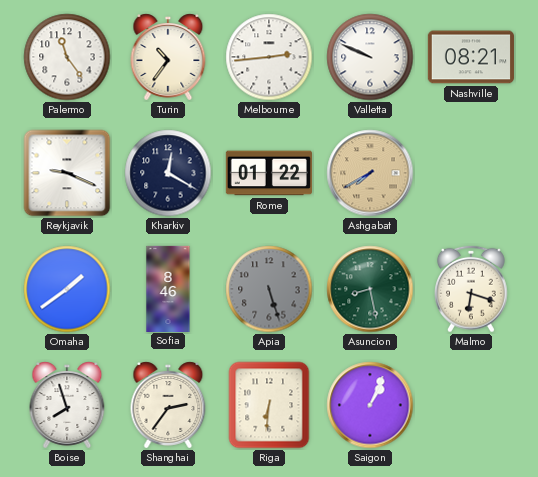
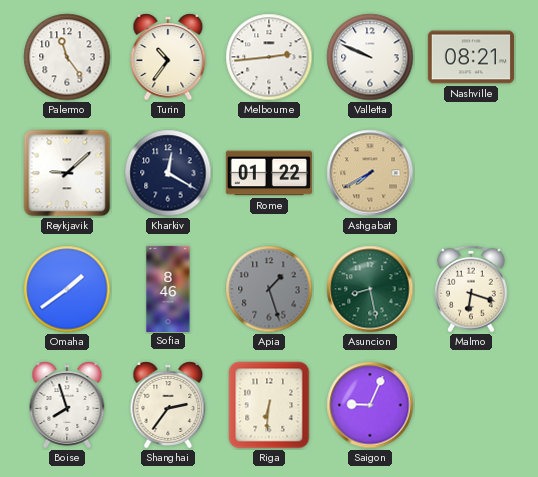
Reykjavik: 9:19 -> 9:08 (67, 173)
Apia: 5:27 -> 1:27 (269, 289)
Saigon: 1:04 -> 9:04 (370, 405)
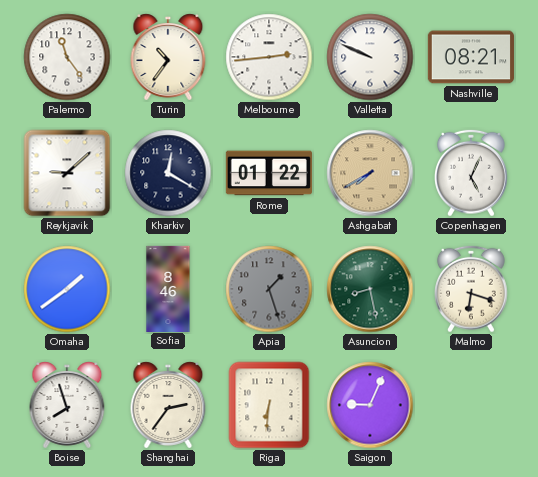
Copenhagen: none -> 5:04 (472, 173)
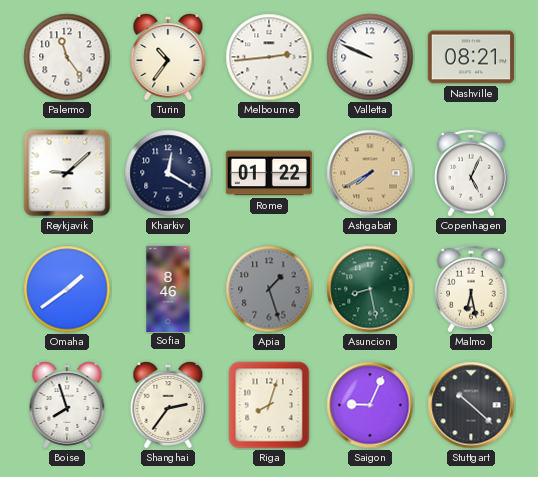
Malmo: 6:18 -> 6:28 (472, 289)
Riga: 6:31 -> 8:03 (269, 405)
Stuttgart: none -> 10:22 (471, 405)
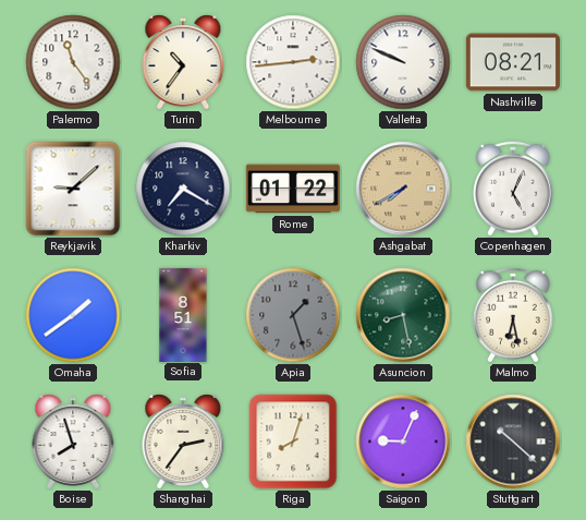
Kharkiv: 12:20 -> 7:20 (183, 189)
Sofia: 8:46 -> 8:51 (183, 314)
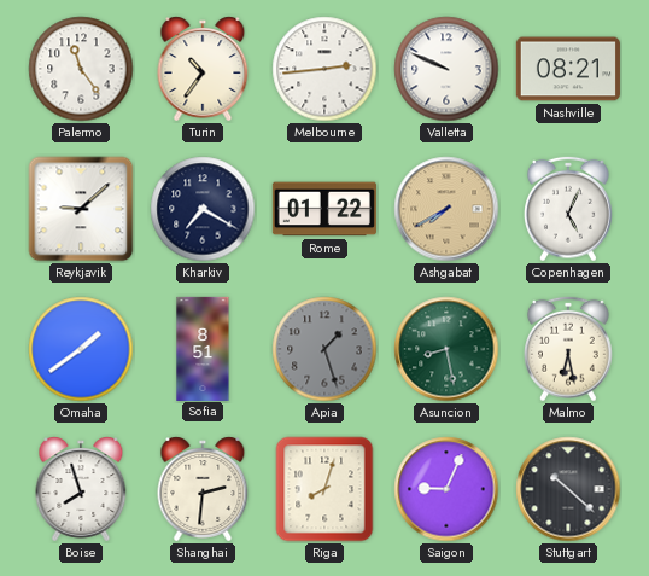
Shanghai: 2:36 -> 2:31 (203, 489)
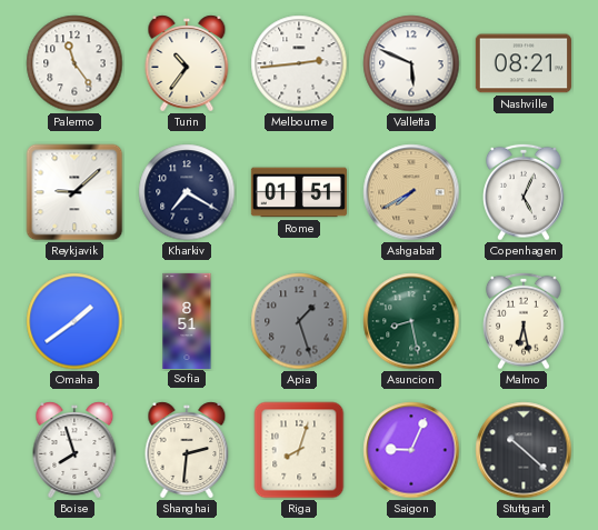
Valletta: 9:49 -> 5:49 (411, 63)
Rome: 01:22 -> 01:51 (299, 192)
